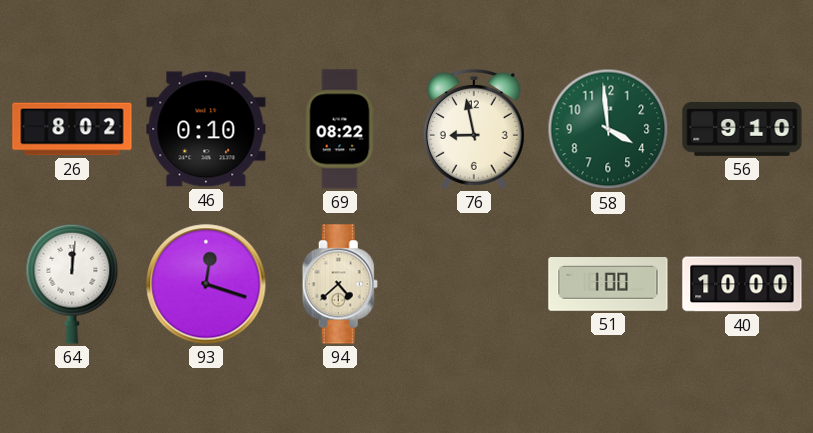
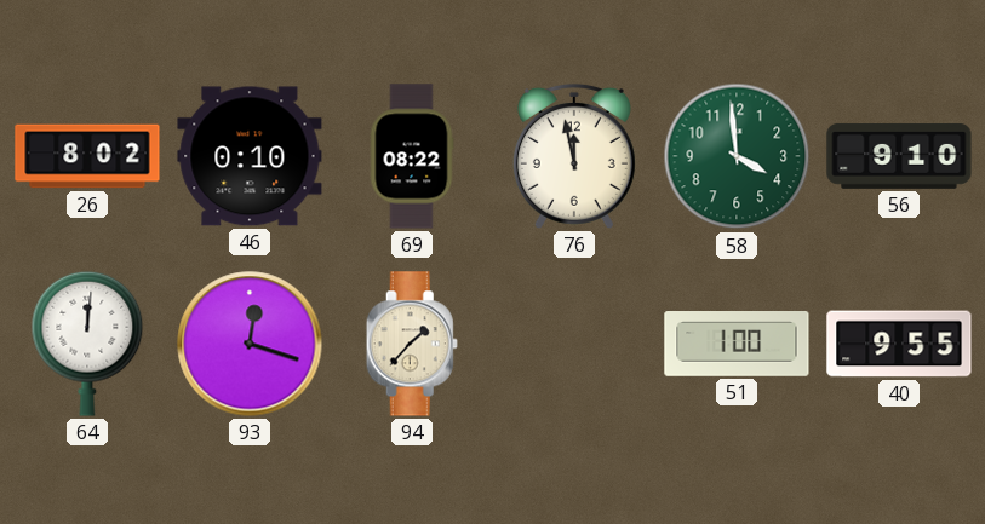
76: 8:58 -> 11:58 (574, 156)
94: 4:38 -> 1:37 (412, 344)
40: 10:00 -> 9:55 (899, 344)
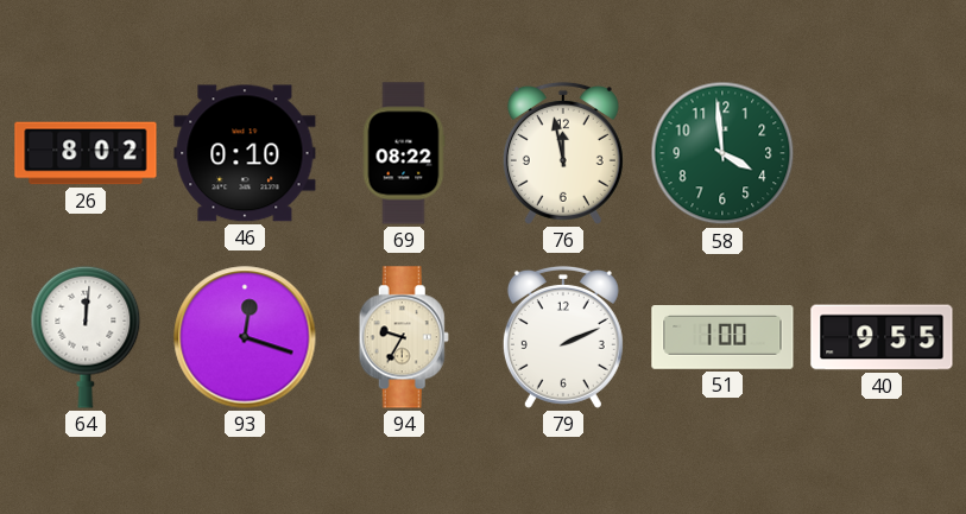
56: 9:10 -> none (899, 156)
94: 1:37 -> 9:35 (404, 337)
79: none -> 2:11 (563, 337)
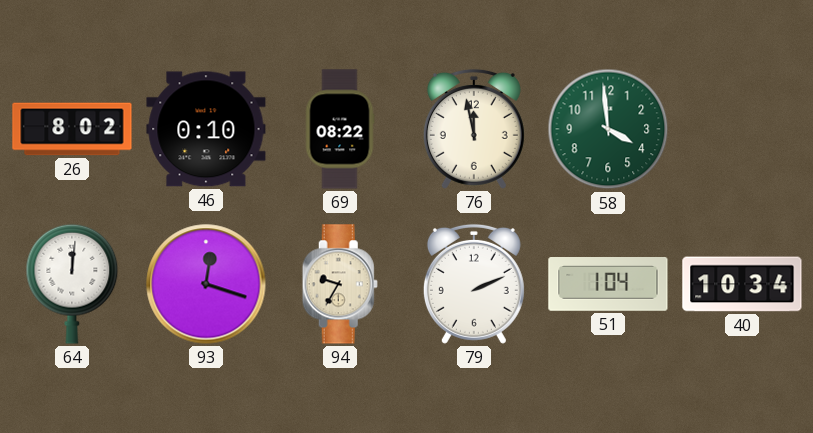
51: 1:00 -> 1:04 (608, 284)
40: 9:55 -> 10:34 (742, 284)
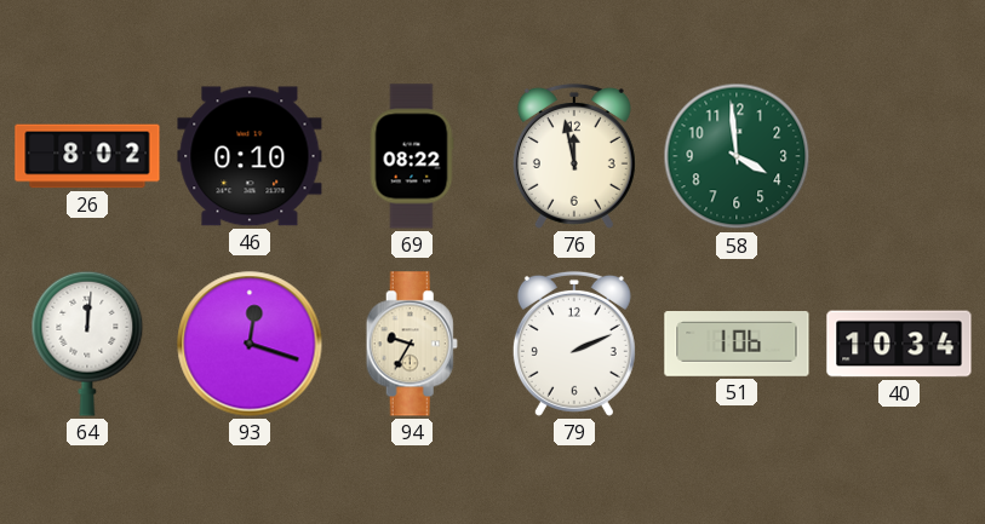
51: 1:04 -> 1:06 (737, 344)
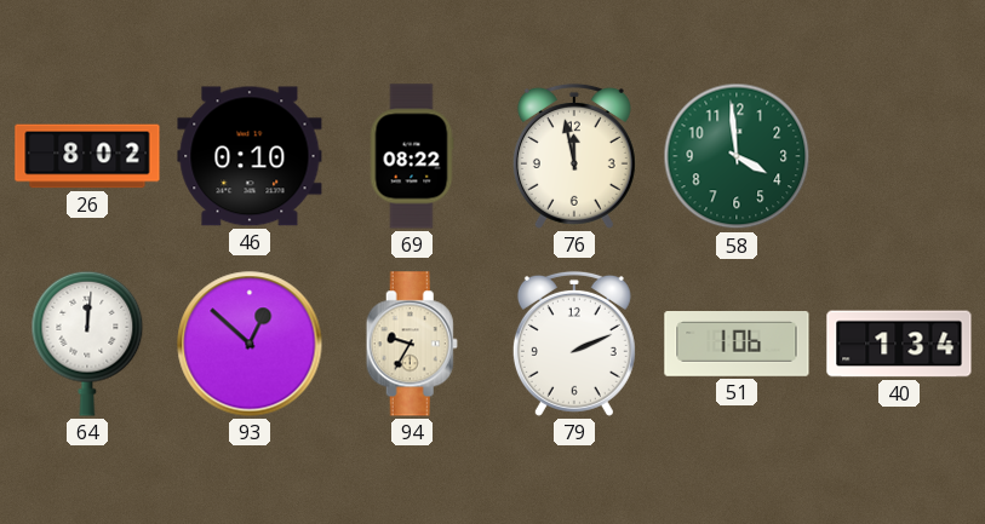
93: 12:18 -> 12:52 (250, 344)
40: 10:34 -> 1:34 (899, 344)
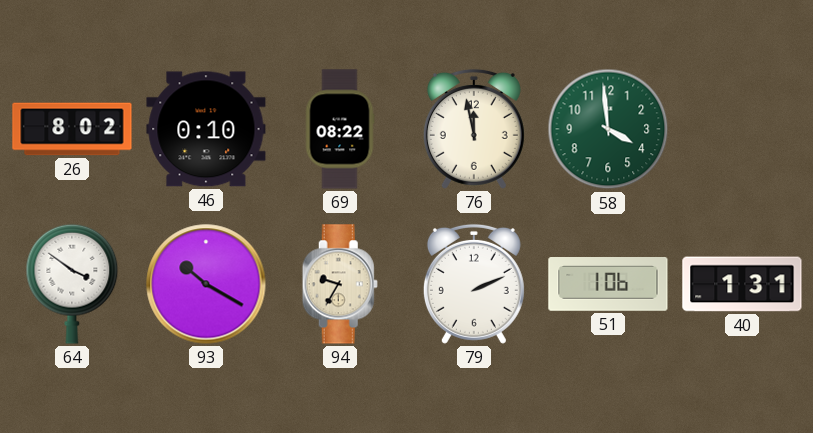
64: 12:01 -> 3:51 (72, 284)
93: 12:52 -> 10:20 (206, 284)
40: 1:34 -> 1:31 (742, 284)
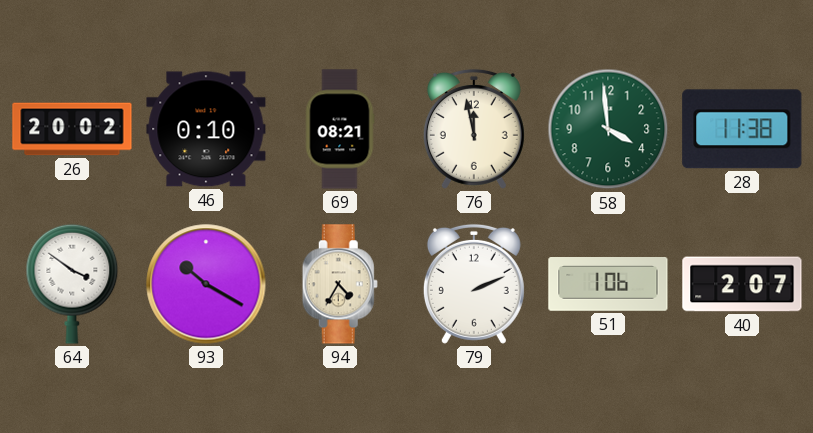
26: 8:02 -> 20:02 (72, 129)
69: 08:22 -> 08:21 (340, 129)
28: none -> 11:38 (742, 129)
94: 9:35 -> 4:35 (340, 284)
40: 1:31 -> 2:07 (742, 284)
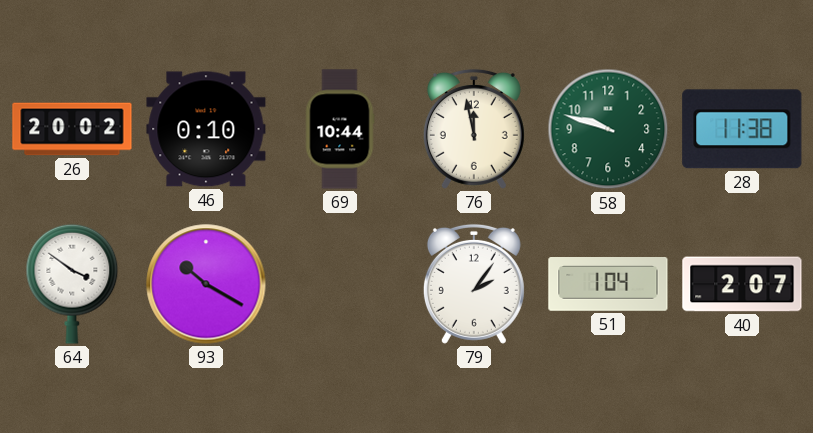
69: 08:21 -> 10:44 (340, 129)
58: 3:59 -> 9:48 (608, 129)
94: 4:35 -> none (340, 284)
79: 2:11 -> 2:06 (474, 284)
51: 1:06 -> 1:04 (608, 284)
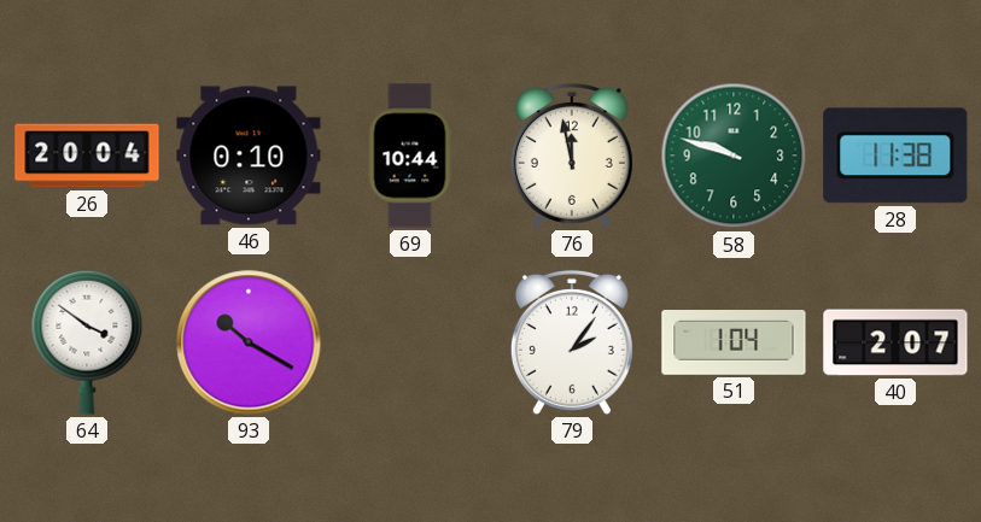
26: 20:02 -> 20:04 (87, 156)
